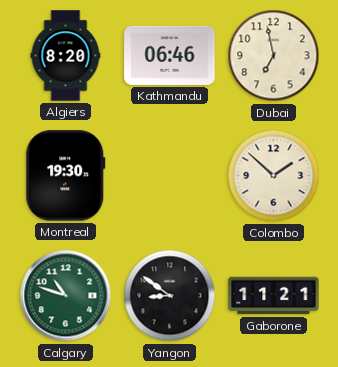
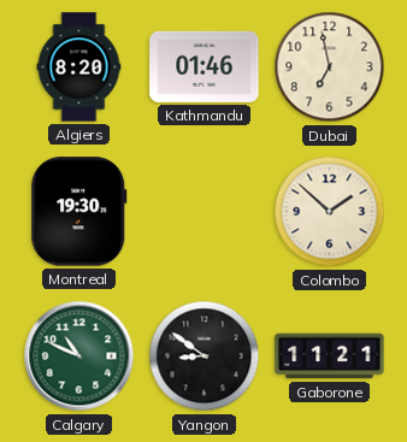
Kathmandu: 06:46 -> 01:46 (205, 66)
Calgary: 10:48 -> 10:49 (79, 356)
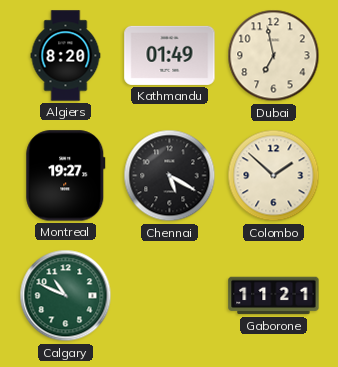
Kathmandu: 01:46 -> 01:49 (170, 55)
Montreal: 19:30 -> 19:27 (66, 176)
Chennai: none -> 5:20 (170, 176)
Yangon: 8:51 -> none (205, 356)
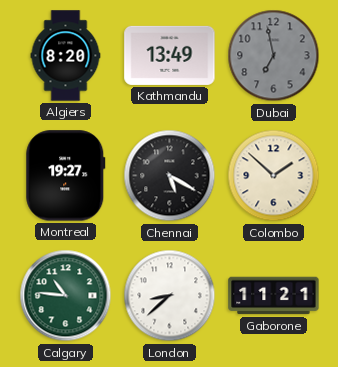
Kathmandu: 01:49 -> 13:49 (170, 55)
Dubai dial: cream -> grey (274, 56)
Calgary: 10:49 -> 10:46 (66, 296)
London: none -> 8:38 (170, 296)
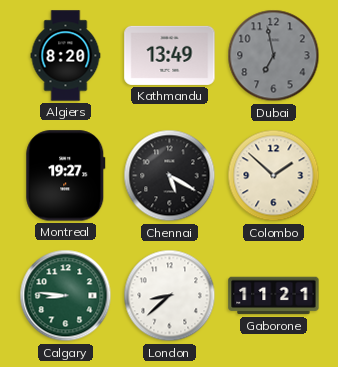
Calgary: 10:46 -> 8:46 (66, 296)
